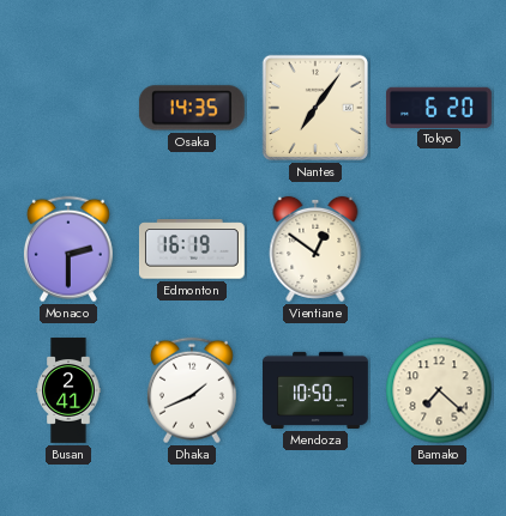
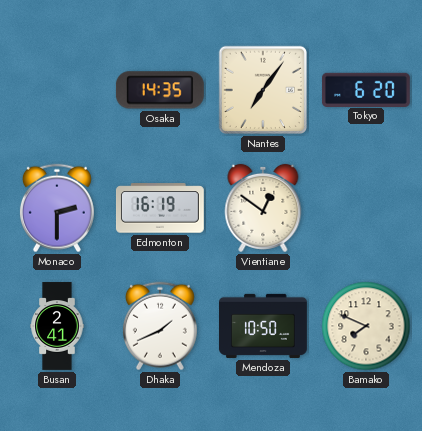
Bamako: 7:22 -> 7:49 (366, 326)
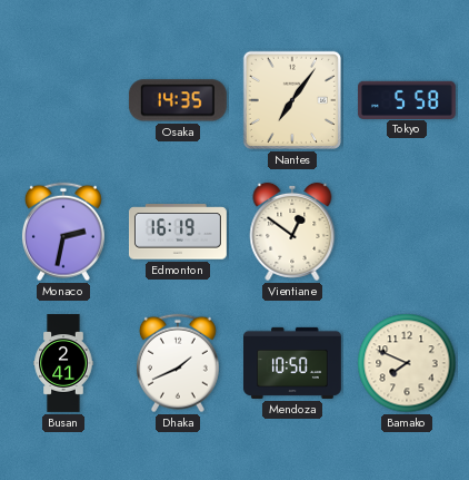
Tokyo: 6:20 -> 5:58 (407, 99)
Monaco: 2:30 -> 2:32 (63, 232)
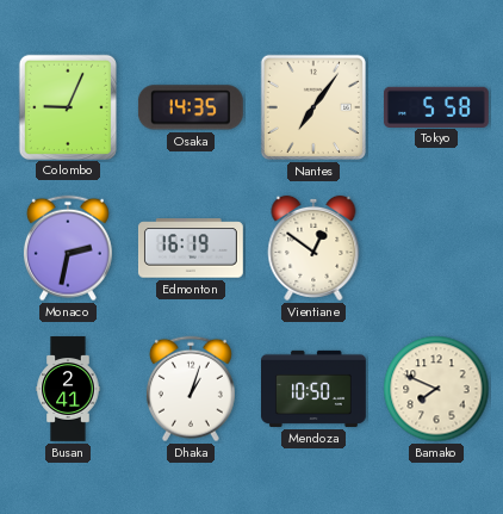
Colombo: none -> 9:04 (68, 106)
Dhaka: 1:41 -> 1:03 (191, 389)
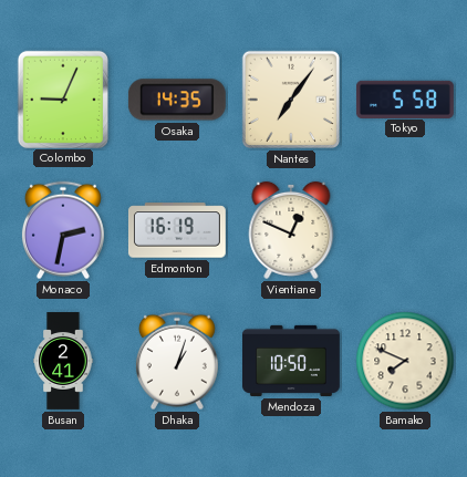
Vientiane: 12:51 -> 12:49 (291, 230)
